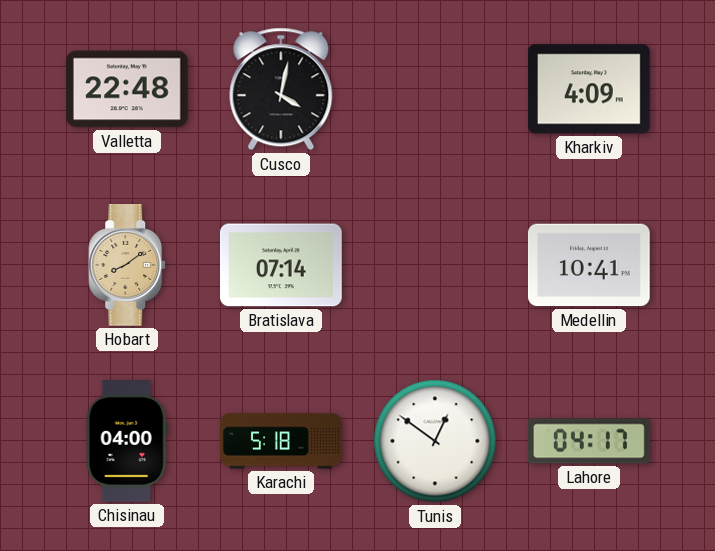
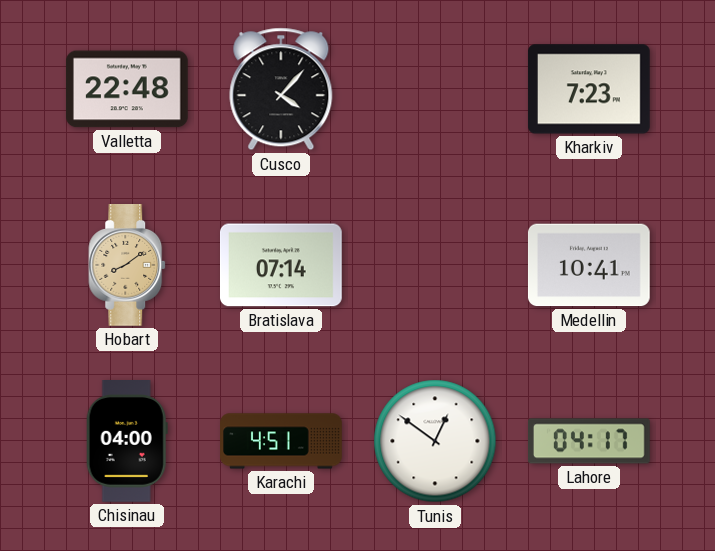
Cusco: 4:02 -> 4:07 (281, 89)
Kharkiv: 4:09 -> 7:23 (589, 89)
Karachi: 5:18 -> 4:51 (281, 441)
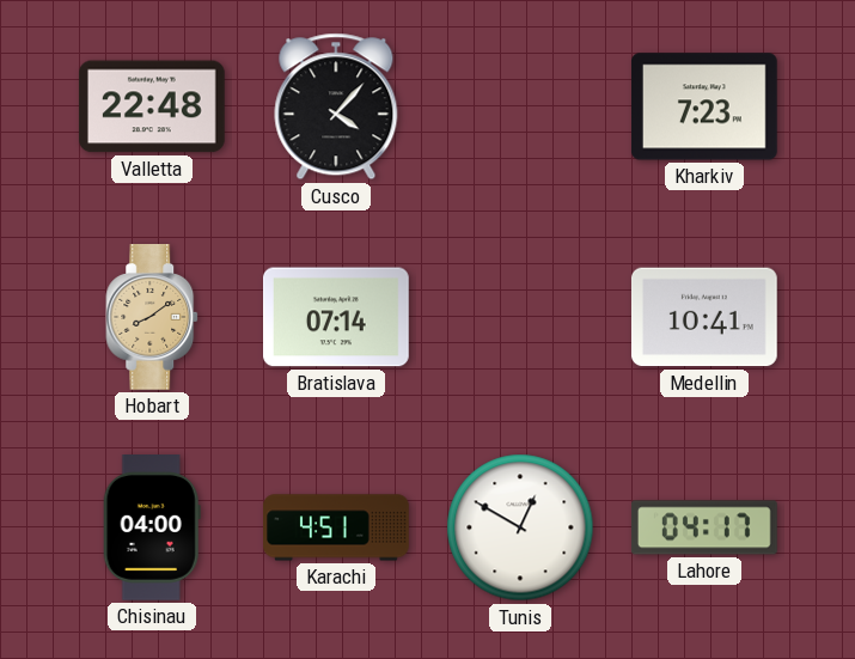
Tunis: 12:51 -> 12:50 (520, 527)
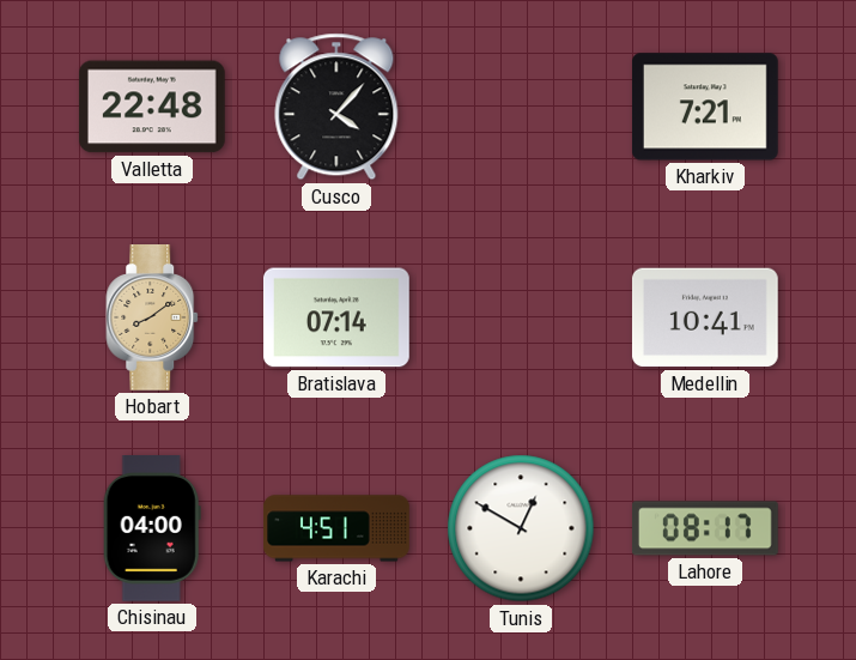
Kharkiv: 7:23 -> 7:21 (705, 107)
Lahore: 04:17 -> 08:17 (706, 528)
